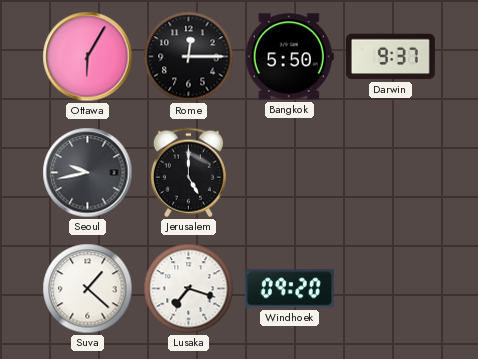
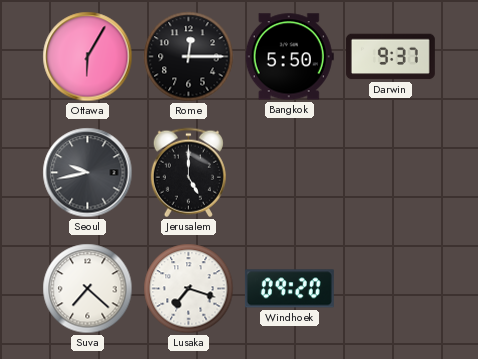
Suva: 1:22 -> 7:22 (88, 289)
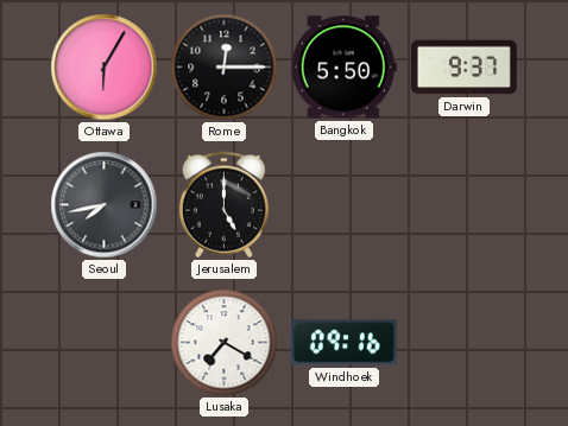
Seoul: 9:43 -> 7:43 (105, 205)
Suva: 7:22 -> none (88, 289)
Lusaka: 7:18 -> 7:20 (225, 343)
Windhoek: 09:20 -> 09:16 (343, 343)
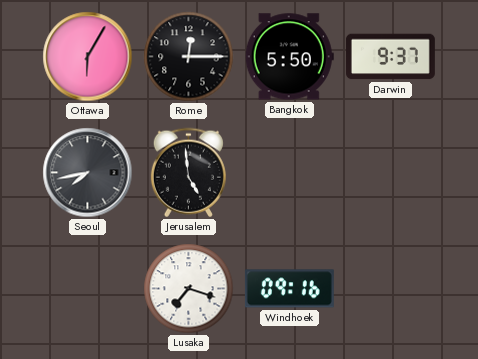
Jerusalem: 5:00 -> 4:59 (188, 173)
Lusaka: 7:20 -> 7:18 (189, 289)
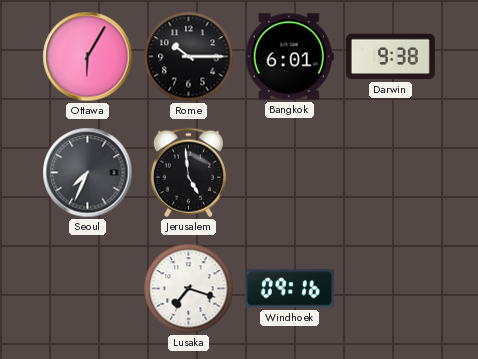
Rome: 12:15 -> 10:15 (189, 57)
Bangkok: 5:50 -> 6:01 (289, 57)
Darwin: 9:37 -> 9:38 (390, 57)
Seoul: 7:43 -> 7:34 (88, 173)
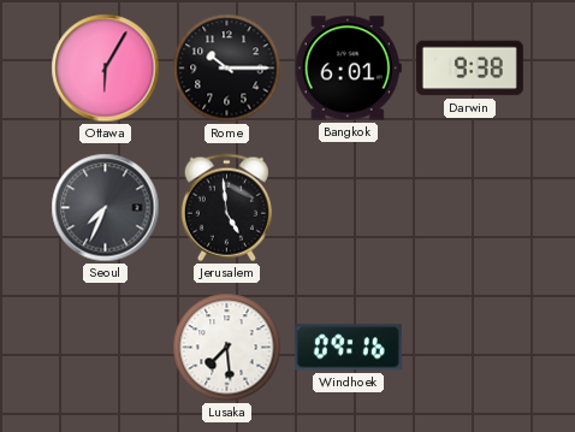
Lusaka: 7:18 -> 7:29 (227, 348)
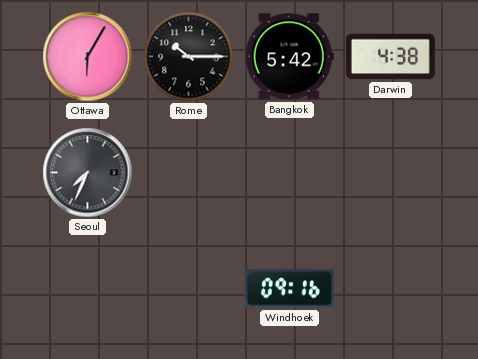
Bangkok: 6:01 -> 5:42 (289, 57)
Darwin: 9:38 -> 4:38 (390, 57)
Jerusalem: 4:59 -> none (226, 208)
Lusaka: 7:29 -> none (227, 348)
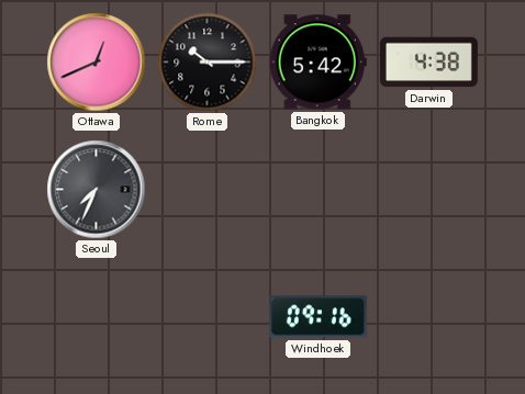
Ottawa: 6:05 -> 12:41 (97, 63)
